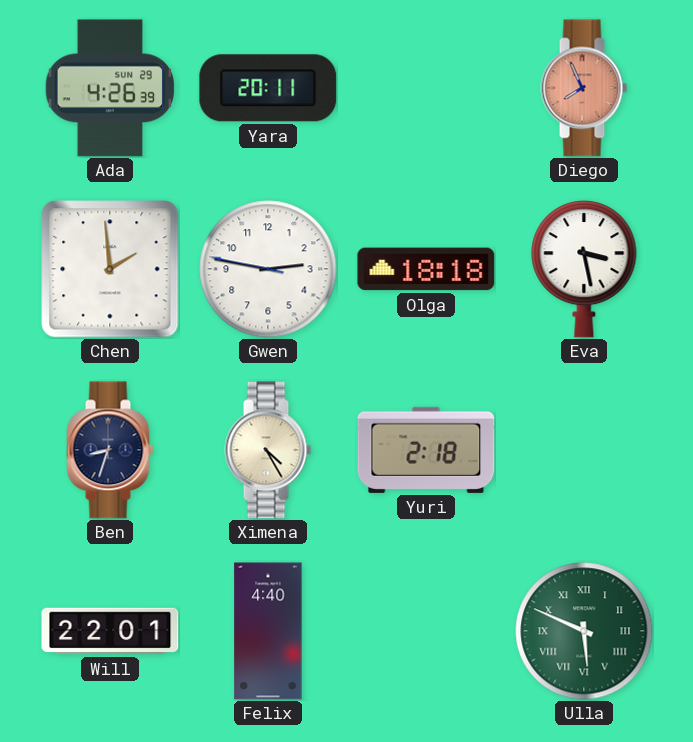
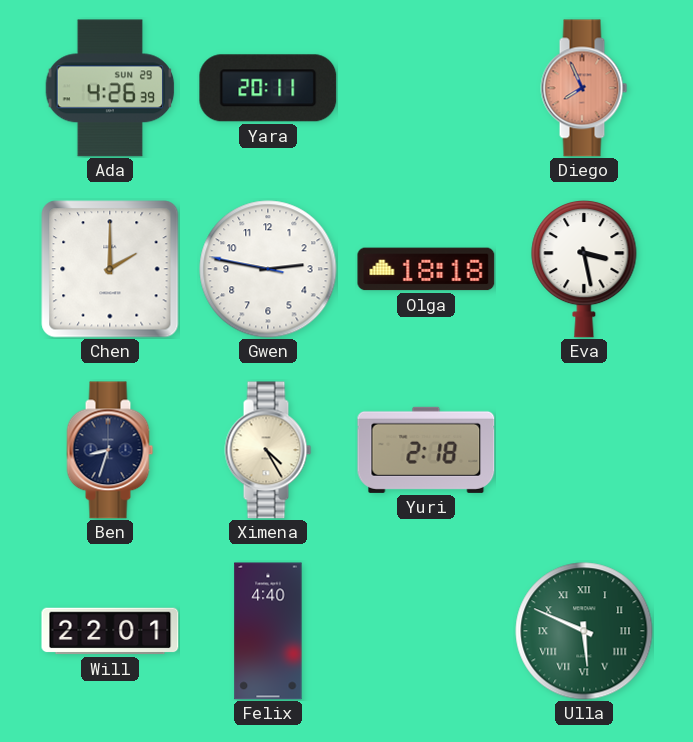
Chen: 1:59 -> 2:00 (110, 269)
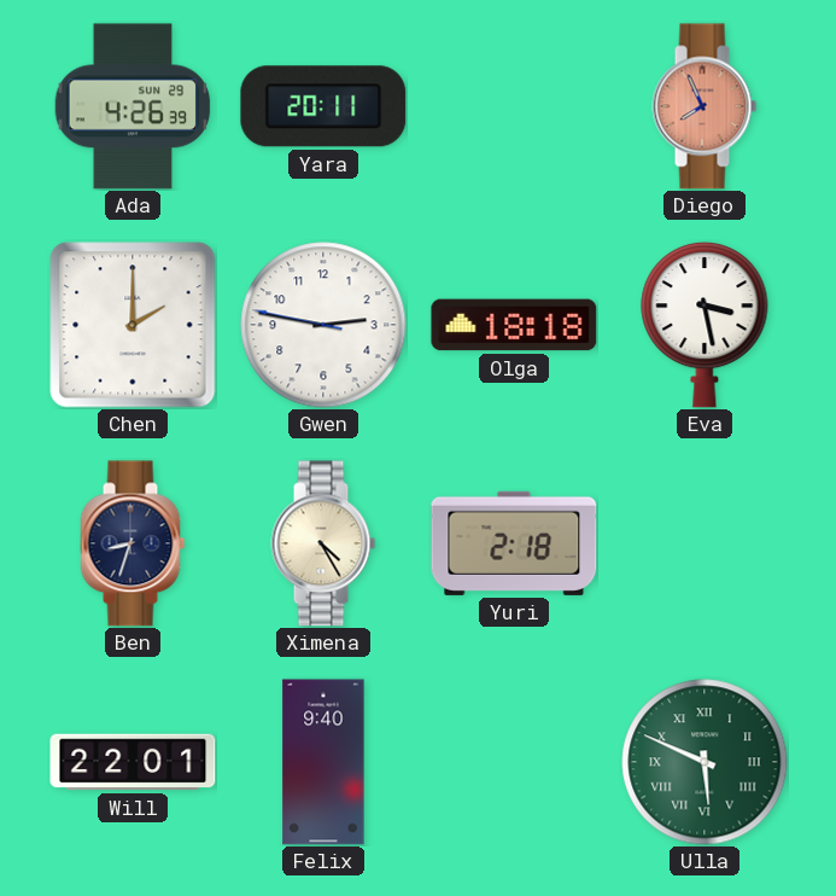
Felix: 4:40 -> 9:40 (323, 762)
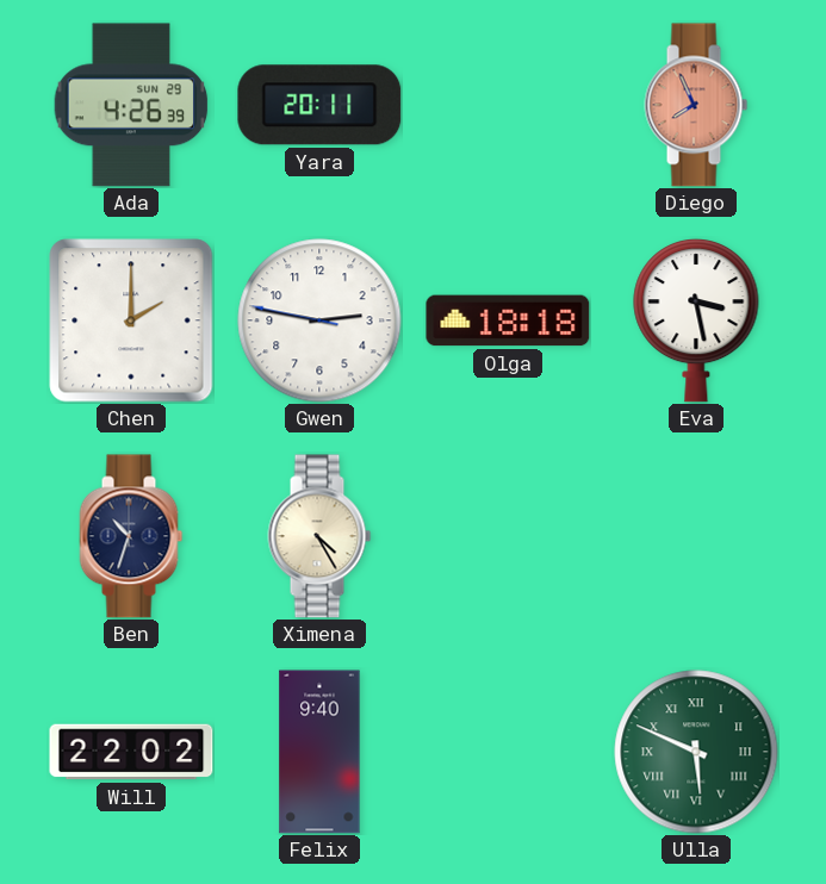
Ben: 8:33 -> 10:33 (131, 536)
Yuri: 2:18 -> none (514, 543)
Will: 22:01 -> 22:02 (131, 752)
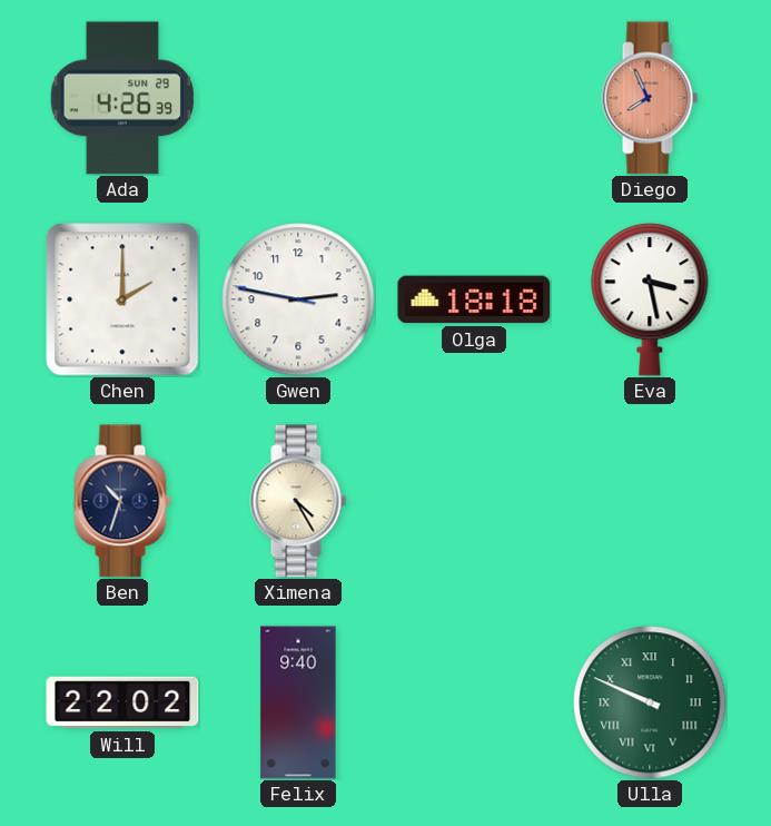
Yara: 20:11 -> none (319, 105)
Ulla: 5:49 -> 9:49 (650, 702)
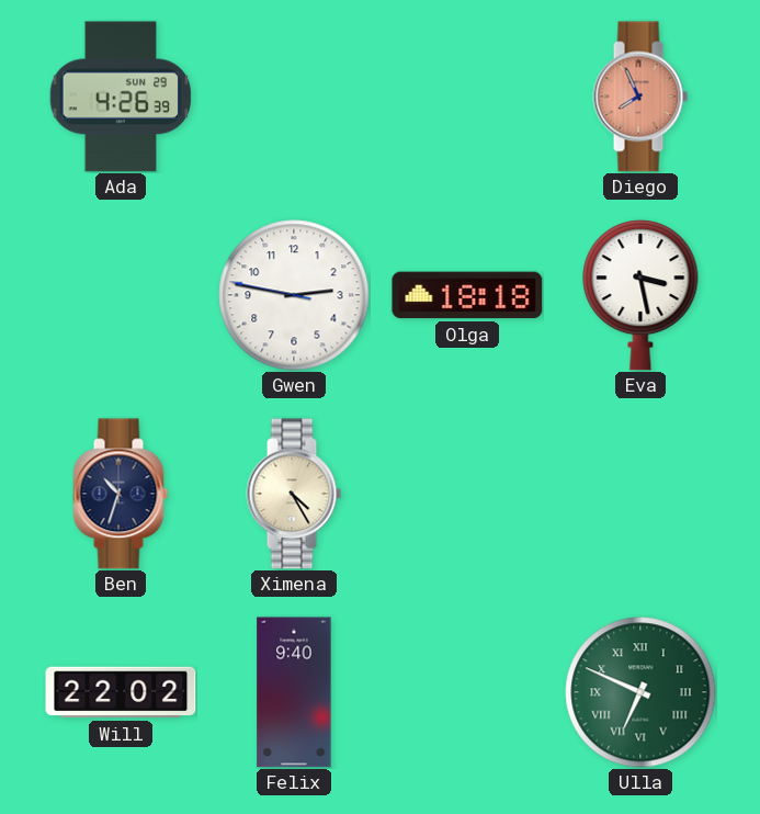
Chen: 2:00 -> none (122, 299)
Ulla: 9:49 -> 6:49 (640, 692)
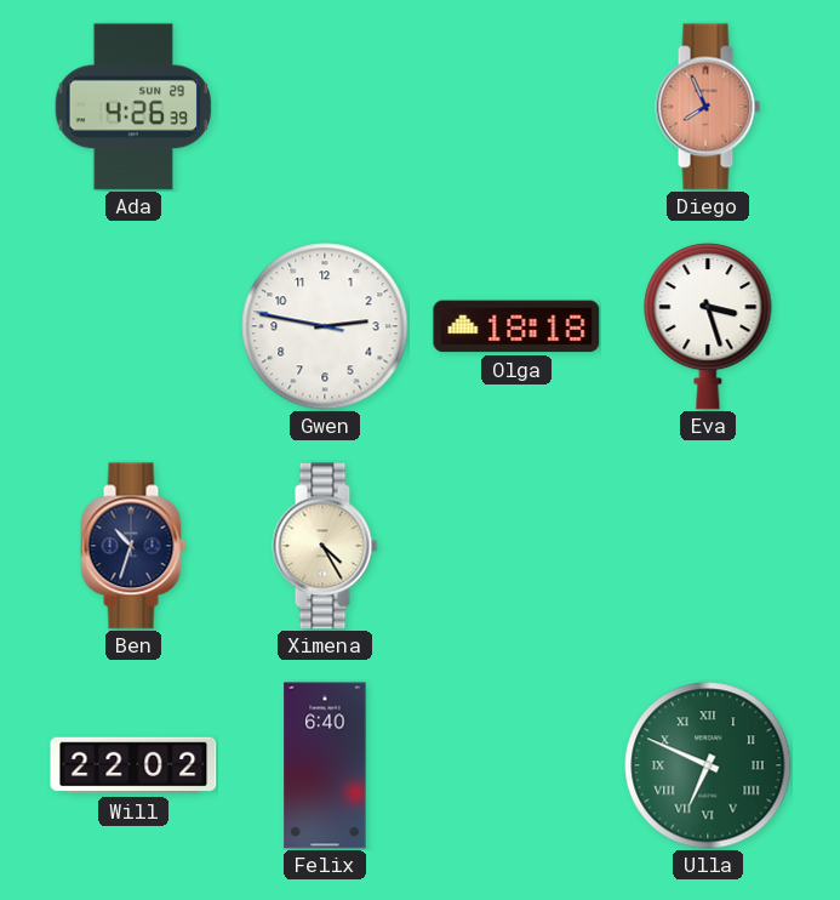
Eva: 3:28 -> 3:27 (708, 326)
Felix: 9:40 -> 6:40 (325, 765)
